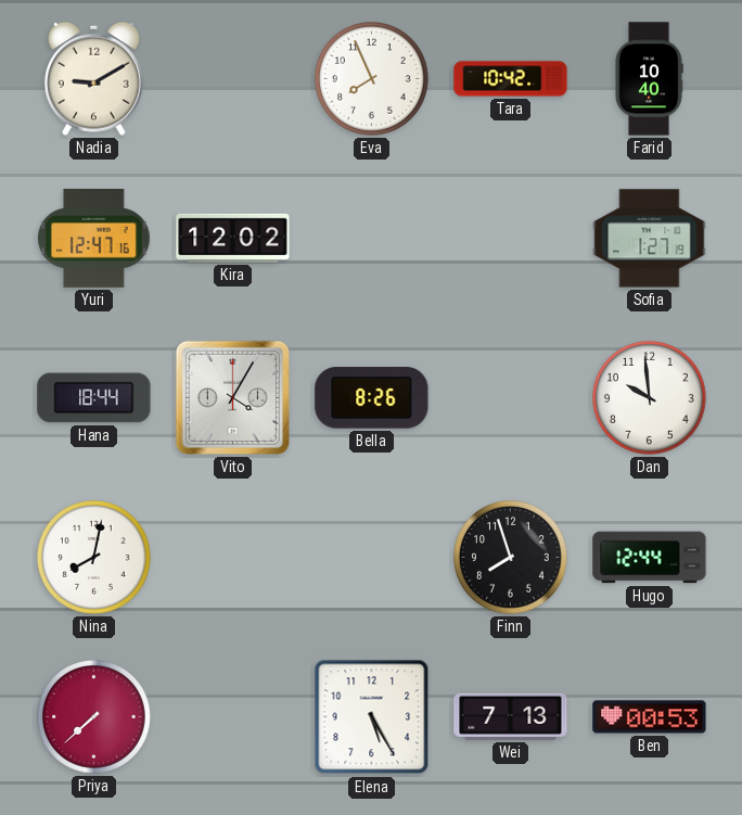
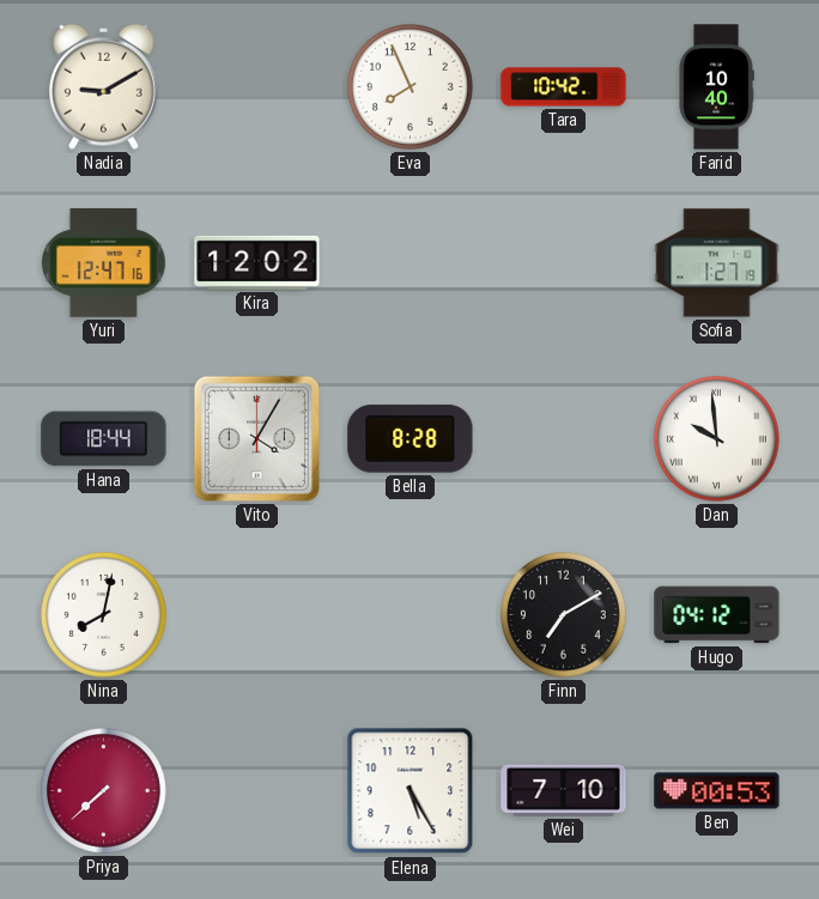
Bella: 8:26 -> 8:28 (411, 439)
Dan numerals: Arabic -> Roman (717, 439)
Finn: 7:57 -> 7:10 (564, 615)
Hugo: 12:44 -> 04:12 (717, 615)
Wei: 7:13 -> 7:10 (564, 790)
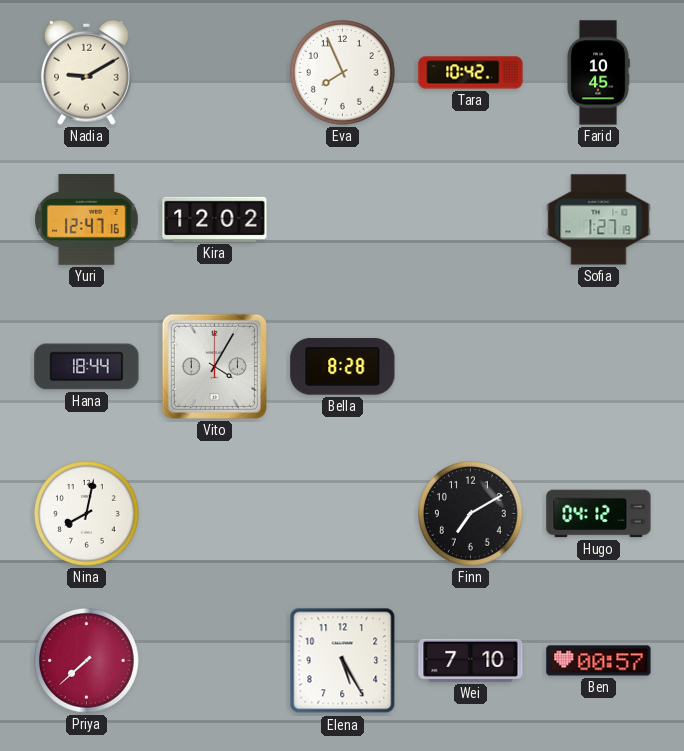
Farid: 10:40 -> 10:45 (598, 73)
Dan: 9:59 -> none (717, 439)
Ben: 00:53 -> 00:57 (599, 661)
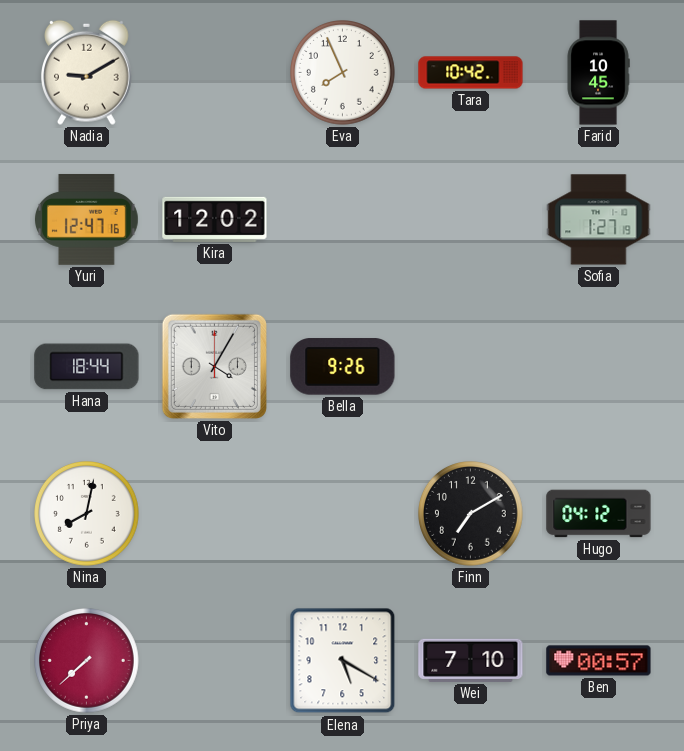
Bella: 8:28 -> 9:26 (343, 367)
Elena: 5:25 -> 5:20 (343, 661)
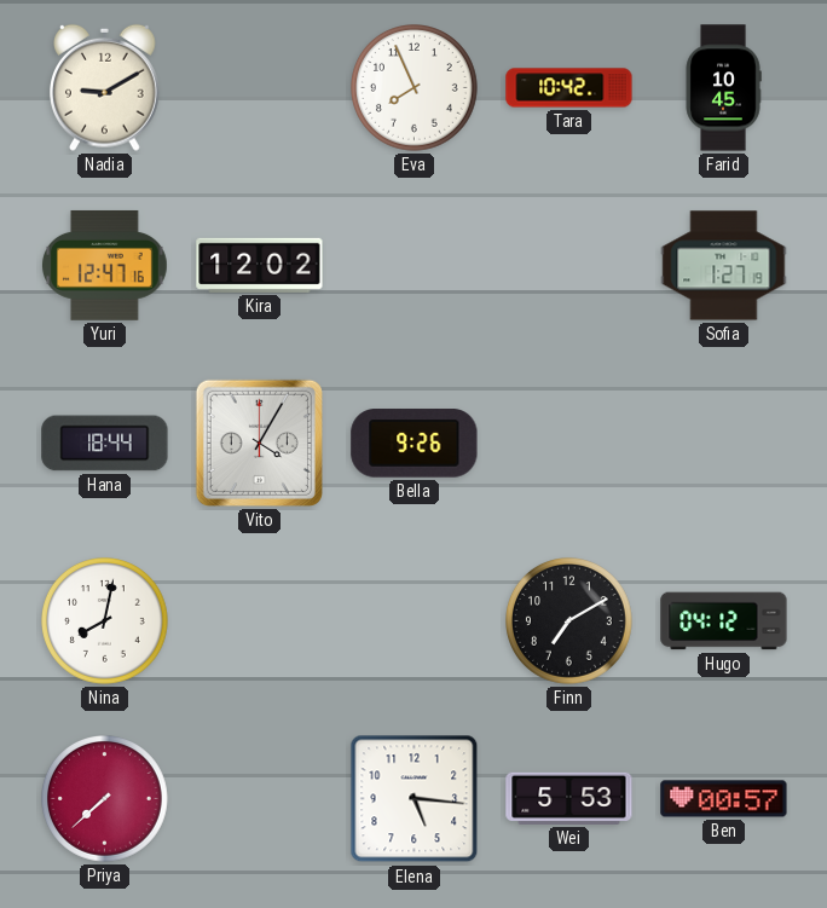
Elena: 5:20 -> 5:16 (415, 799)
Wei: 7:10 -> 5:53 (569, 798)
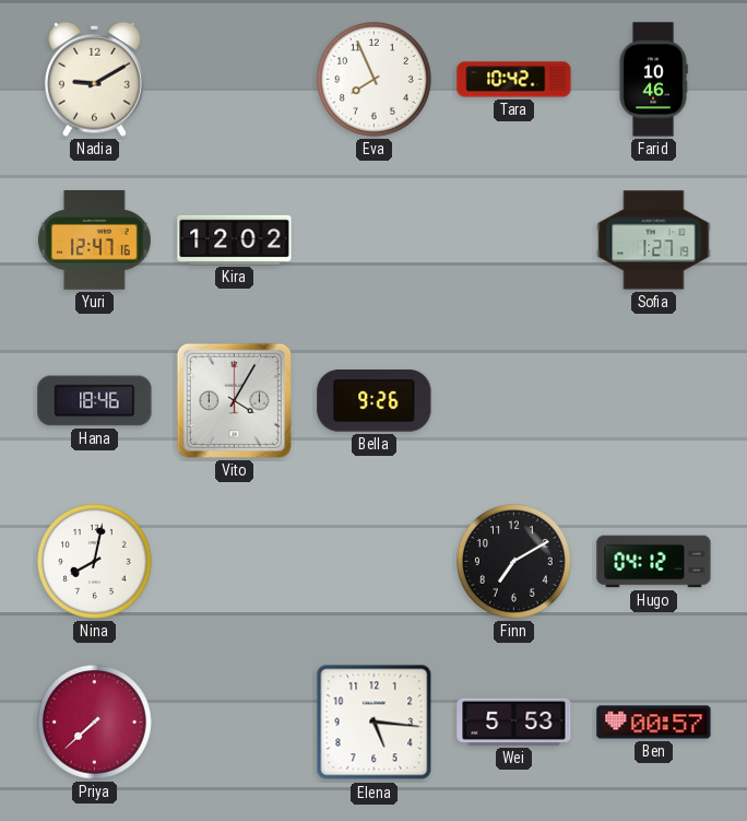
Farid: 10:45 -> 10:46 (653, 80)
Hana: 18:44 -> 18:46 (95, 401)
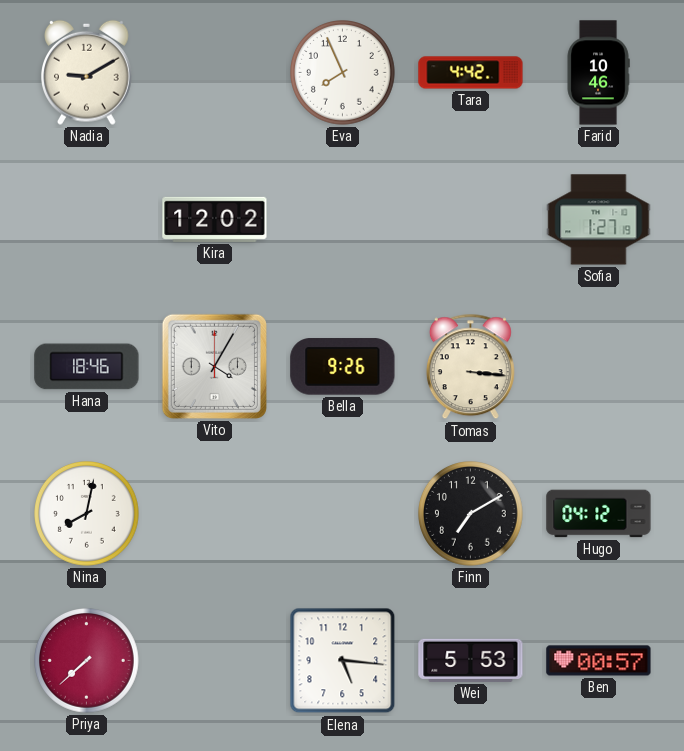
Tara: 10:42 -> 4:42 (471, 73)
Yuri: 12:47 -> none (94, 241)
Tomas: none -> 3:16 (470, 367)
